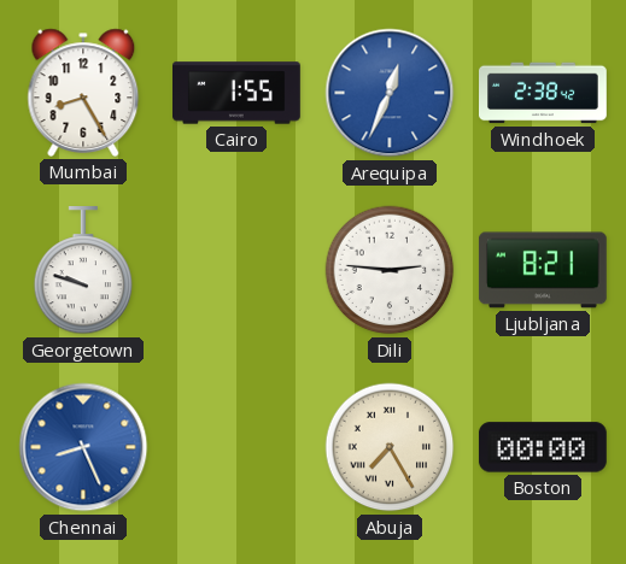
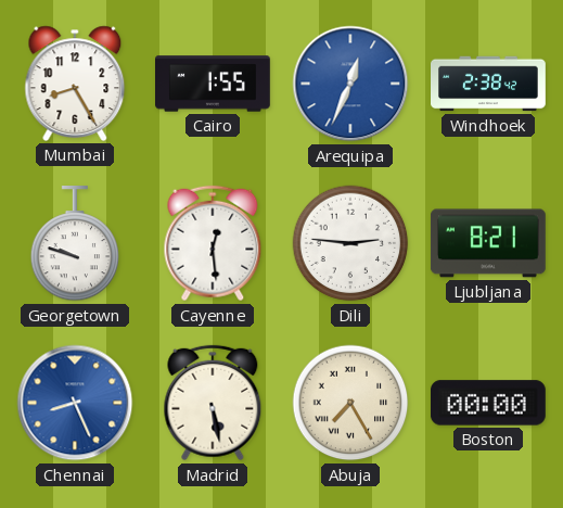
Cayenne: none -> 12:29 (213, 243)
Madrid: none -> 5:28 (213, 403)
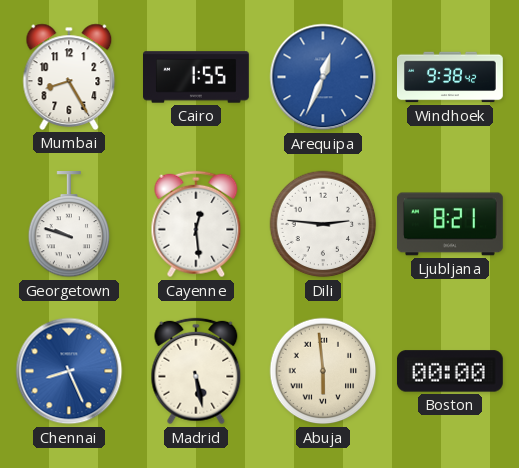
Windhoek: 2:38 -> 9:38 (451, 77)
Abuja: 7:25 -> 5:59 (323, 371)
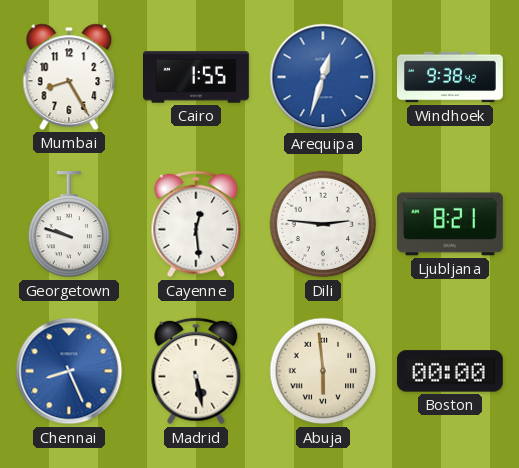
Arequipa: 12:34 -> 12:33 (323, 77)
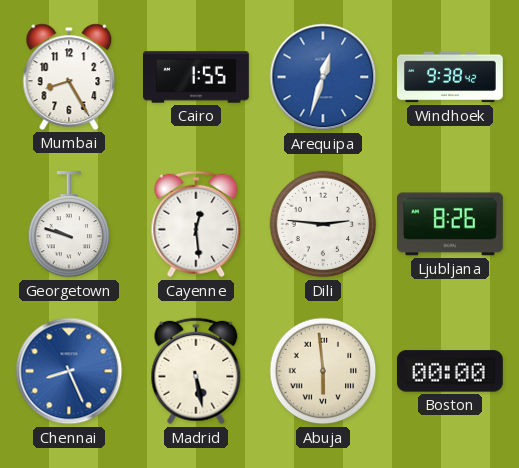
Ljubljana: 8:21 -> 8:26 (450, 224)
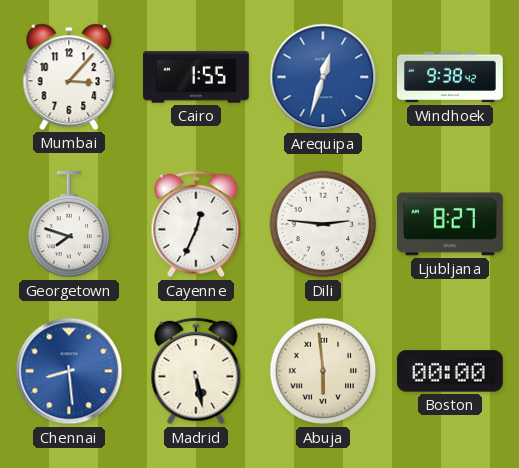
Mumbai: 8:25 -> 3:07 (69, 77)
Georgetown: 9:48 -> 7:48 (69, 224)
Cayenne: 12:29 -> 12:34 (196, 224)
Ljubljana: 8:26 -> 8:27 (450, 224)
Chennai: 8:26 -> 8:29 (69, 371)
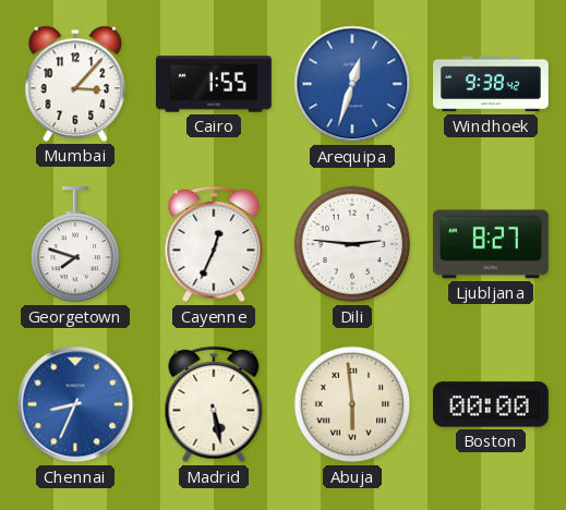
Chennai: 8:29 -> 8:34 (75, 404)
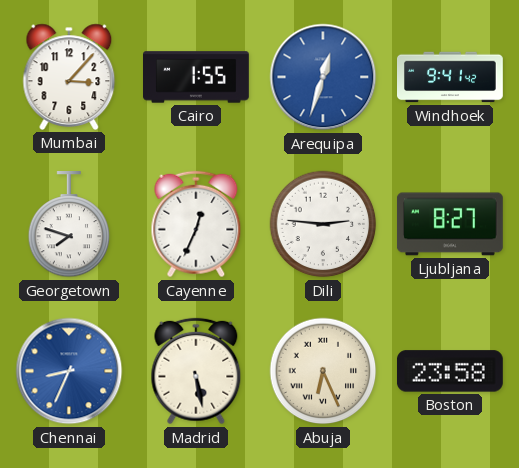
Windhoek: 9:38 -> 9:41 (451, 77)
Abuja: 5:59 -> 6:26 (323, 371)
Boston: 00:00 -> 23:58 (450, 371)
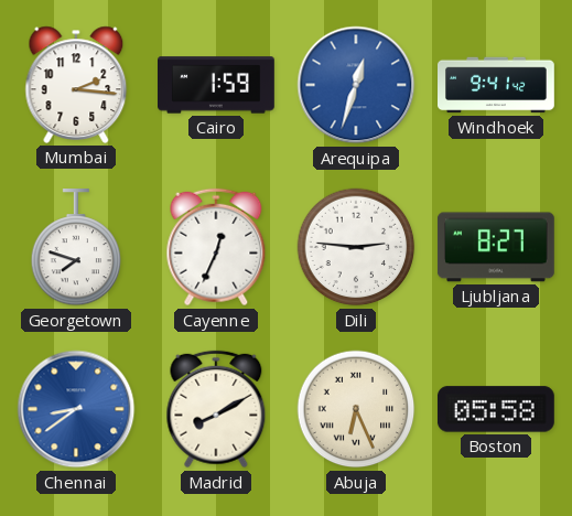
Mumbai: 3:07 -> 2:16 (76, 85)
Cairo: 1:55 -> 1:59 (217, 85)
Chennai: 8:34 -> 8:39 (76, 409)
Madrid: 5:28 -> 8:10 (216, 409)
Boston: 23:58 -> 05:58 (496, 409)
